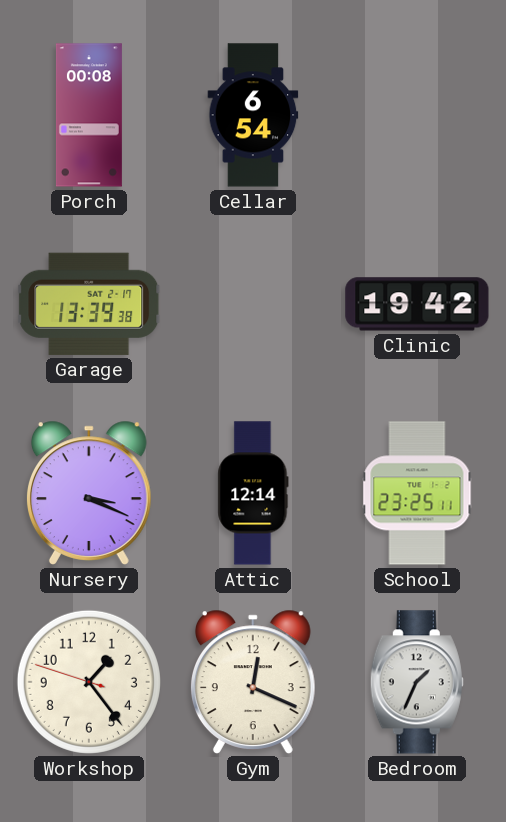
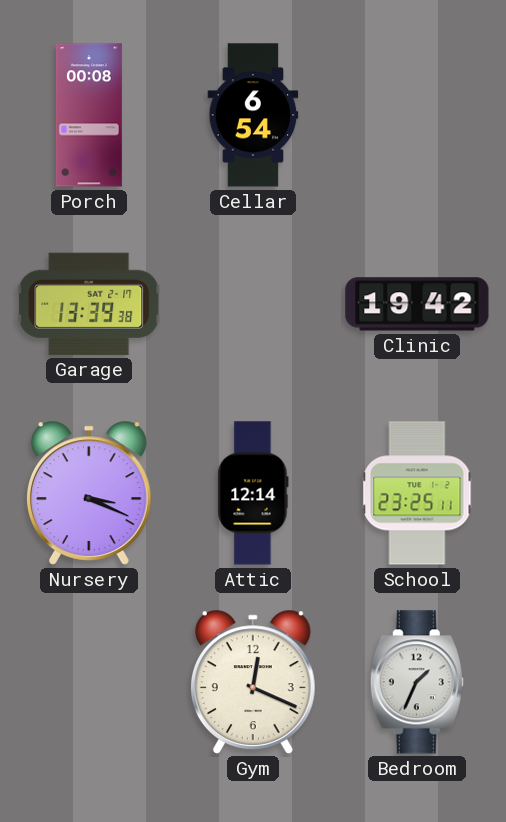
Workshop: 1:23 -> none (89, 682)
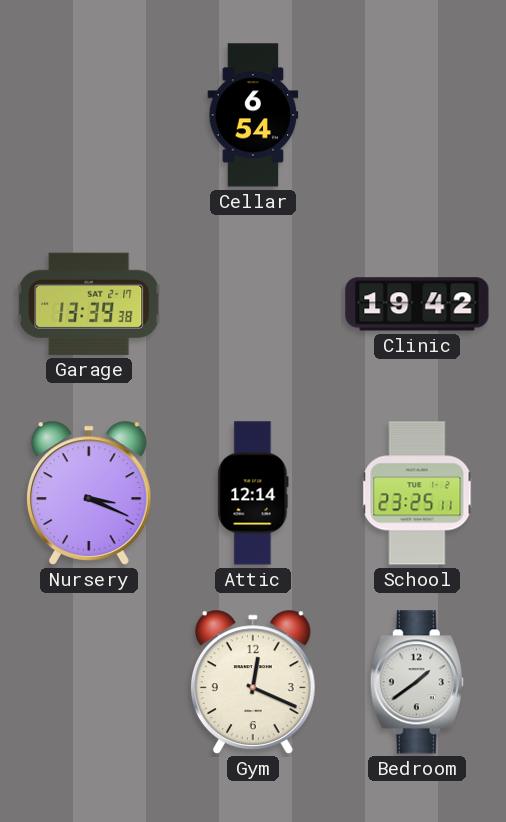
Porch: 00:08 -> none (89, 115)
Bedroom: 1:34 -> 1:39 (417, 682)
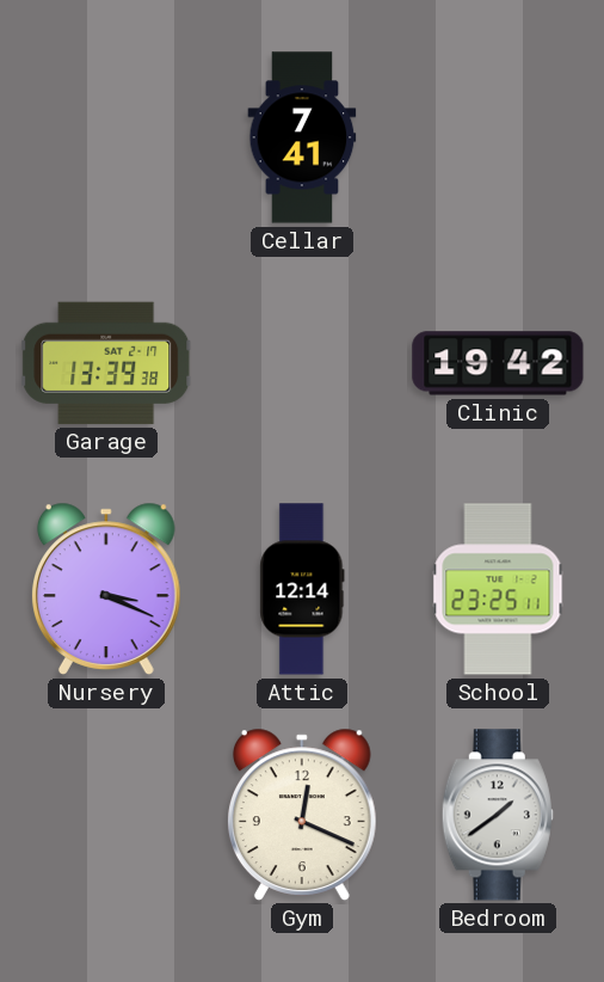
Cellar: 6:54 -> 7:41 (302, 137)
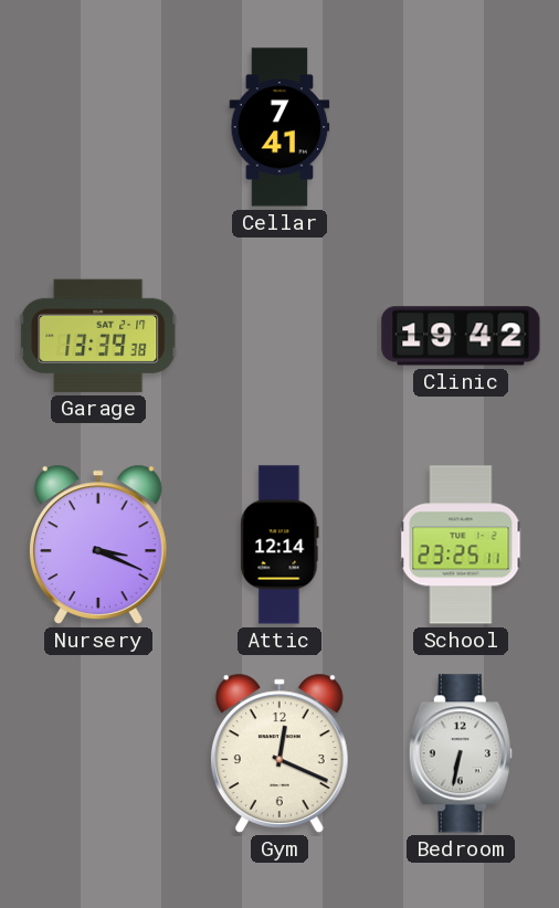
Bedroom: 1:39 -> 6:32 (461, 753)
